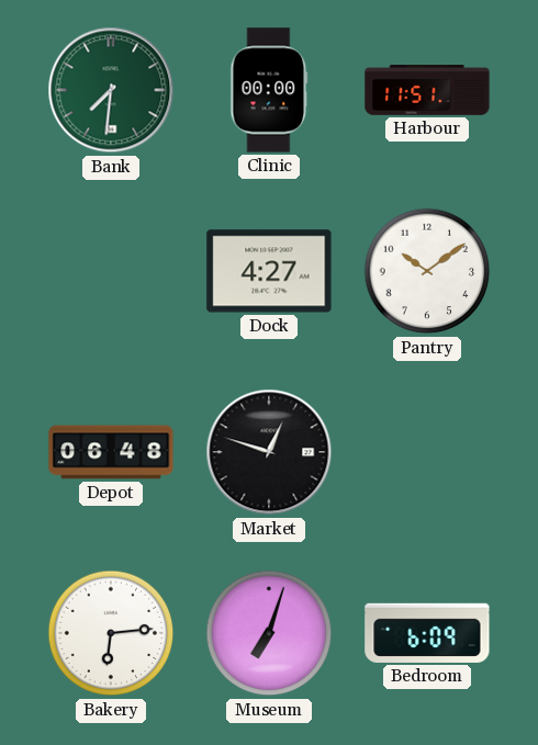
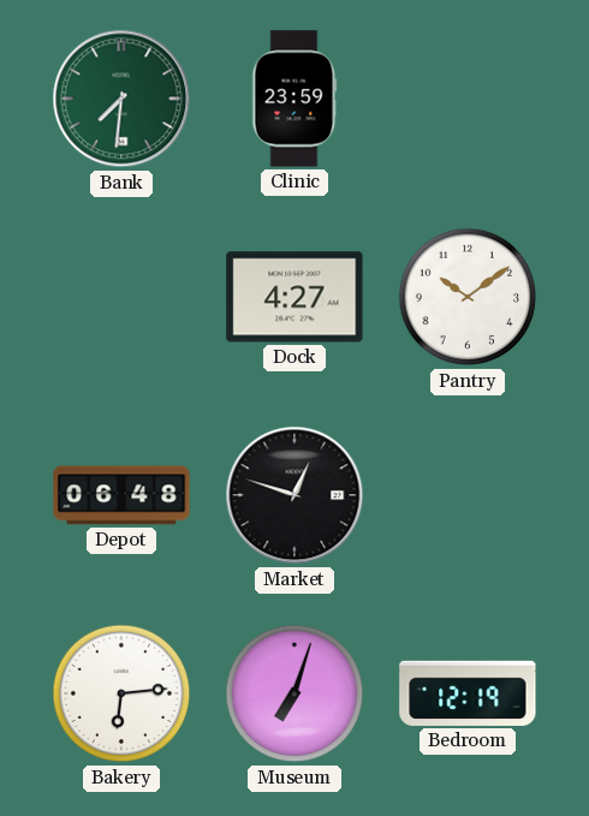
Clinic: 00:00 -> 23:59 (294, 99)
Harbour: 11:51 -> none (427, 90)
Bedroom: 6:09 -> 12:19 (468, 693)
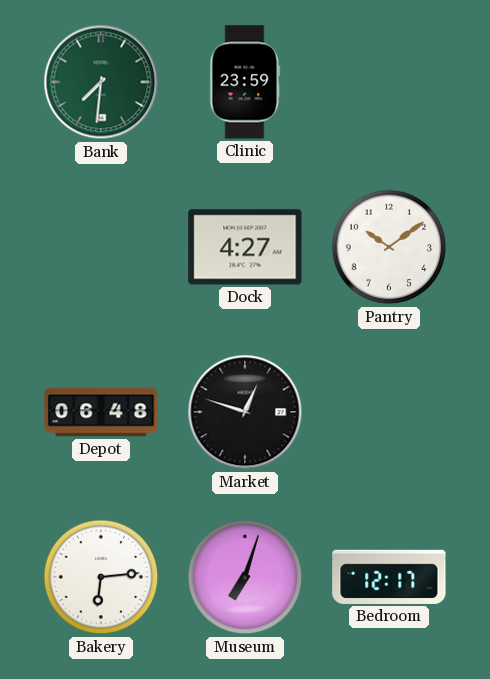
Bedroom: 12:19 -> 12:17 (389, 577)
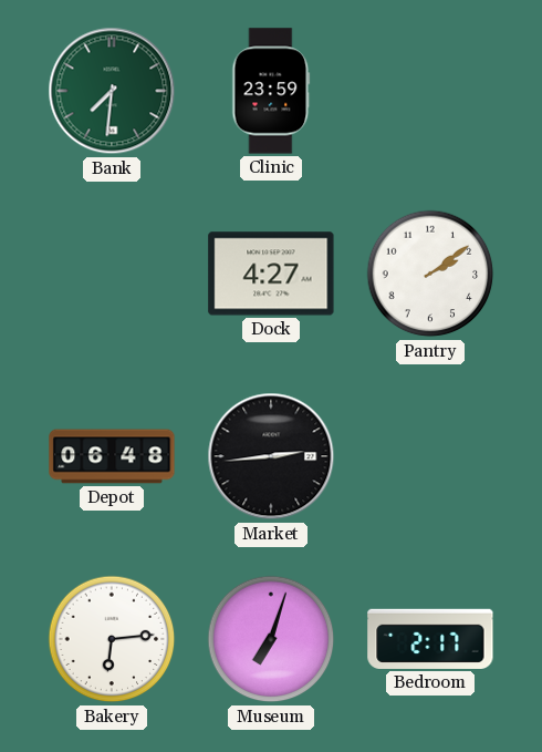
Pantry: 10:09 -> 2:09 (430, 274)
Market: 12:48 -> 2:44 (271, 456)
Bedroom: 12:17 -> 2:17 (430, 639)
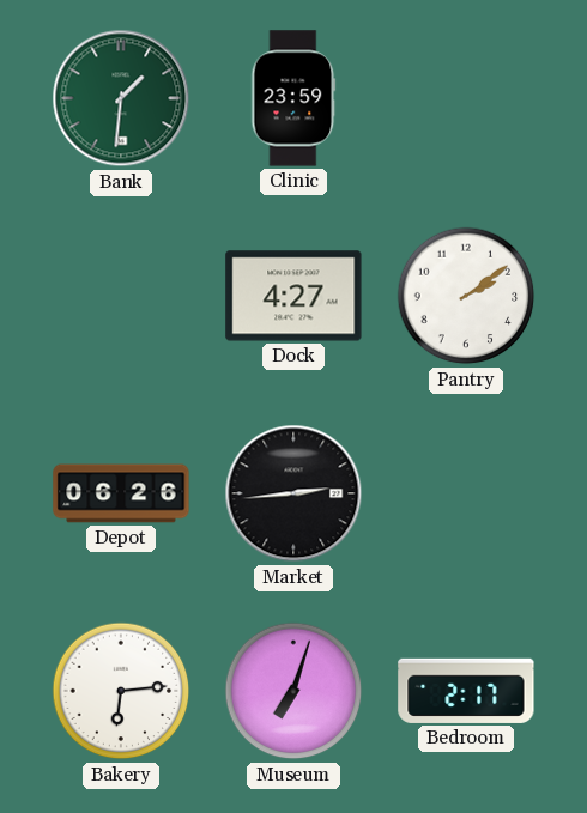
Bank: 7:31 -> 1:31 (121, 98)
Depot: 06:48 -> 06:26 (121, 493)
